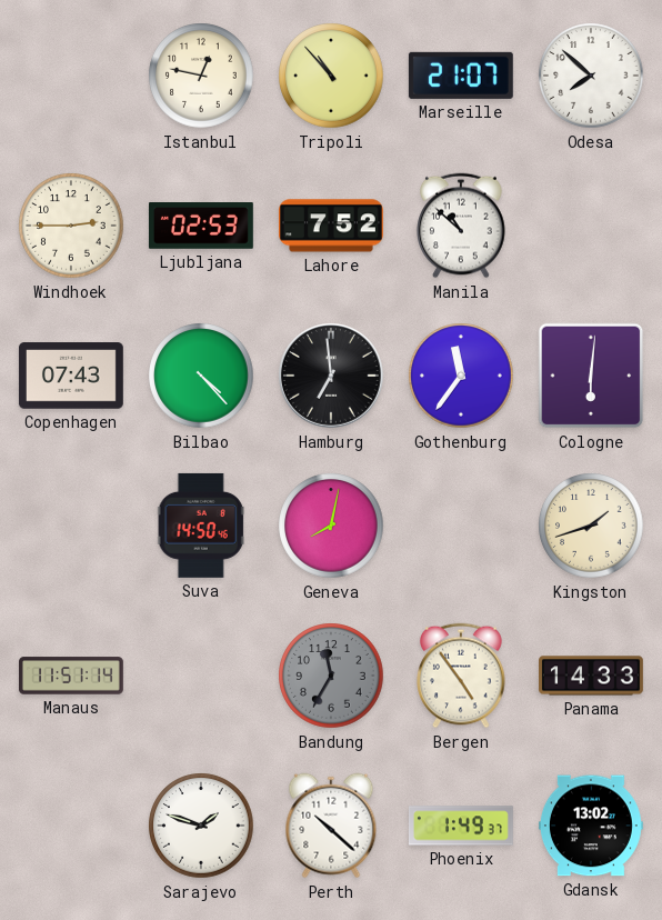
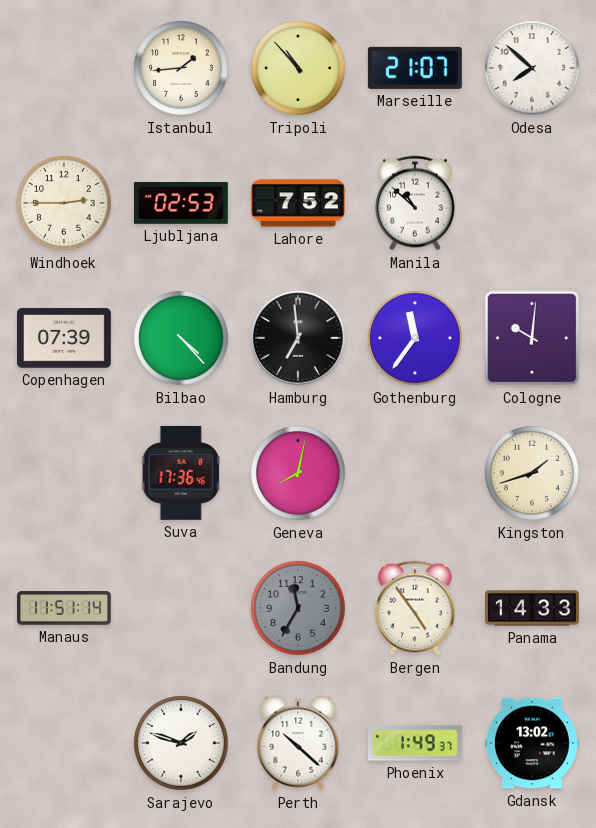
Istanbul: 12:47 -> 1:44 (181, 68)
Copenhagen: 07:43 -> 07:39 (64, 338)
Cologne: 6:01 -> 10:01 (532, 338)
Suva: 14:50 -> 17:36 (181, 473)
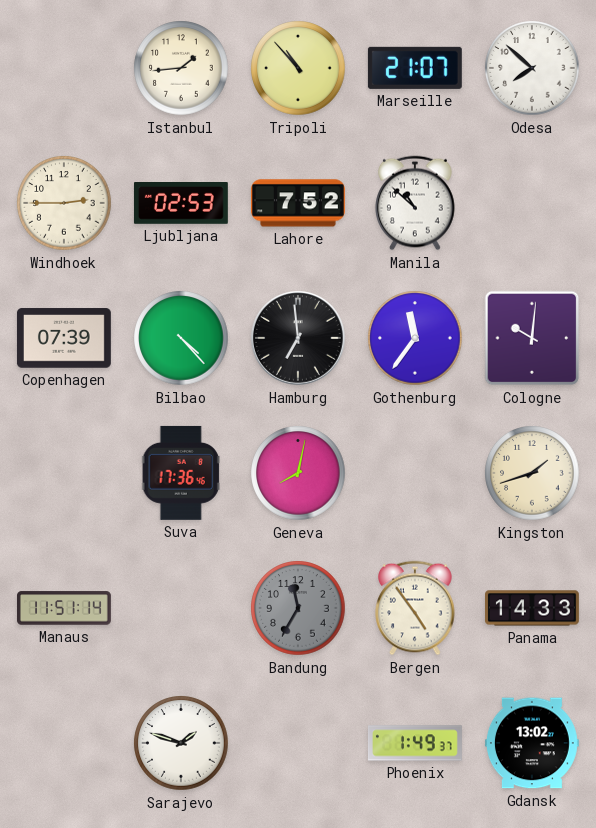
Perth: 10:22 -> none (298, 743)
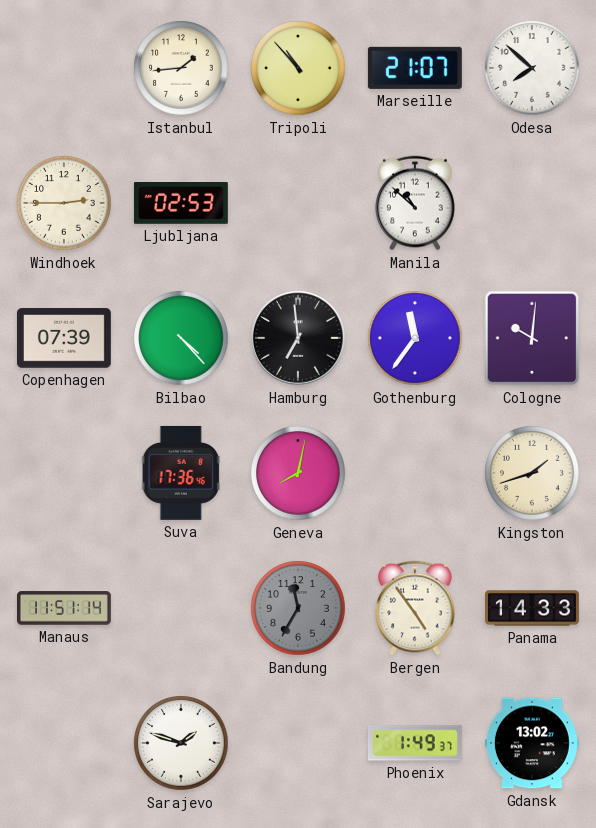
Lahore: 7:52 -> none (298, 203)
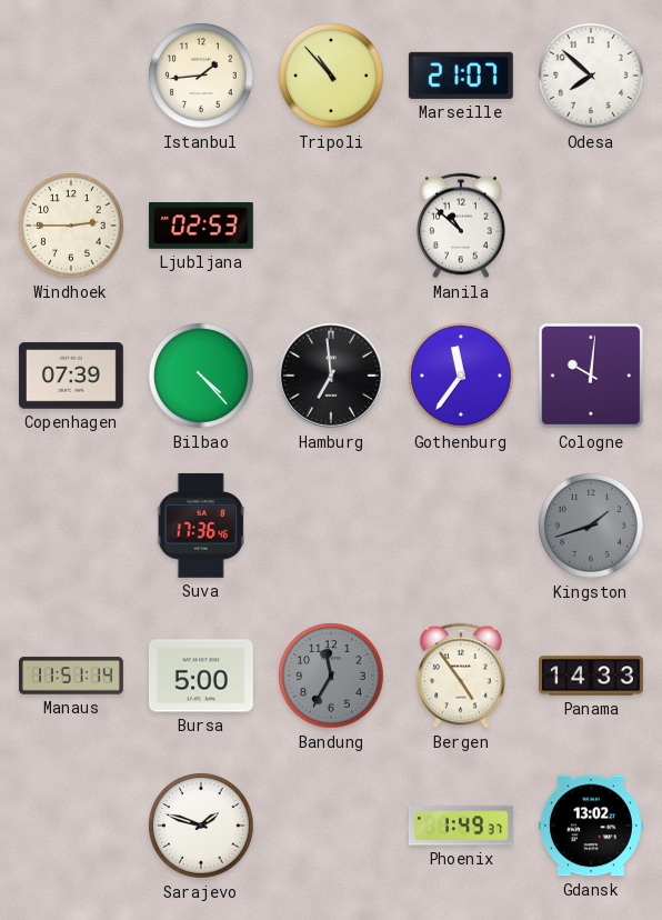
Geneva: 8:02 -> none (298, 473)
Kingston dial: cream -> grey (591, 526)
Bursa: none -> 5:00 (201, 676)
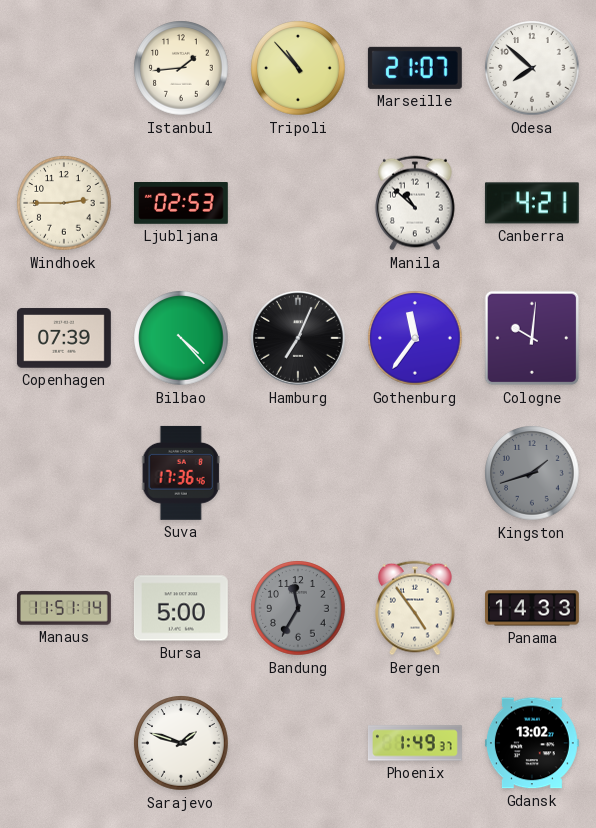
Canberra: none -> 4:21 (532, 203)
Hamburg: 6:59 -> 7:04 (299, 339)
